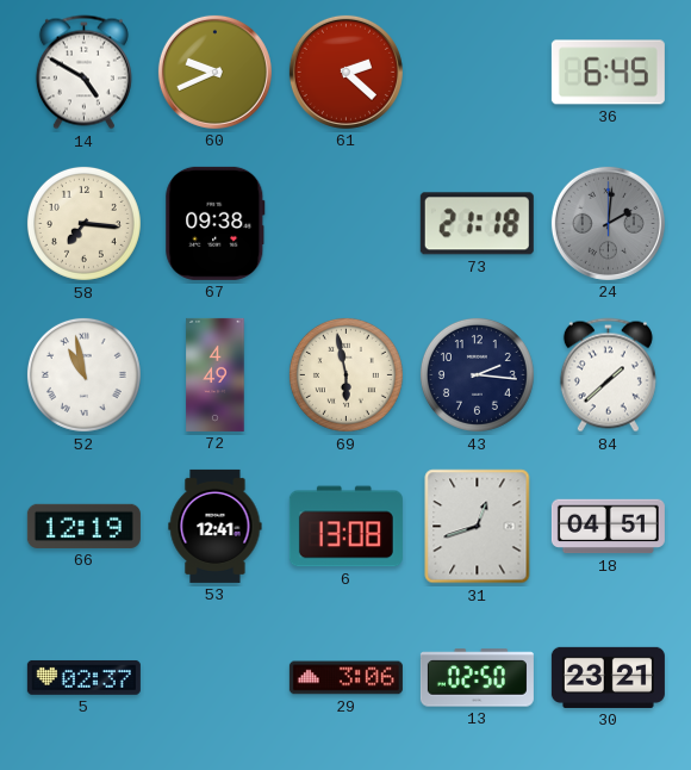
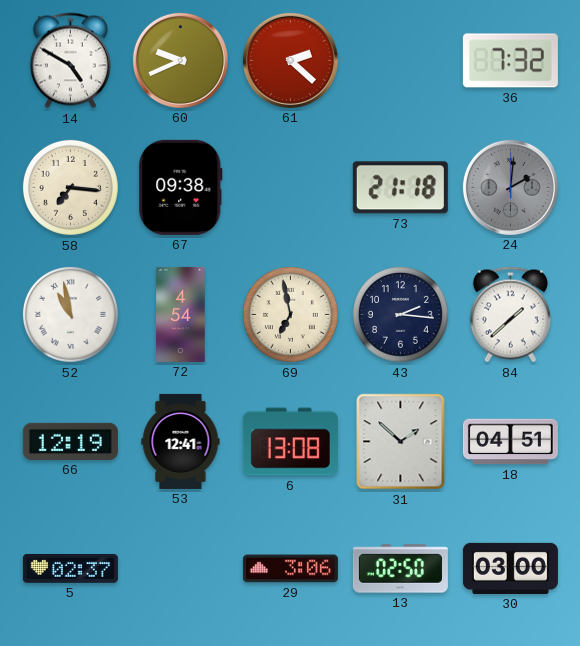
36: 6:45 -> 7:32 (510, 61)
72: 4:49 -> 4:54 (181, 314)
69: 5:58 -> 6:58 (290, 314)
31: 12:42 -> 1:52 (401, 442)
30: 23:21 -> 03:00 (510, 568)
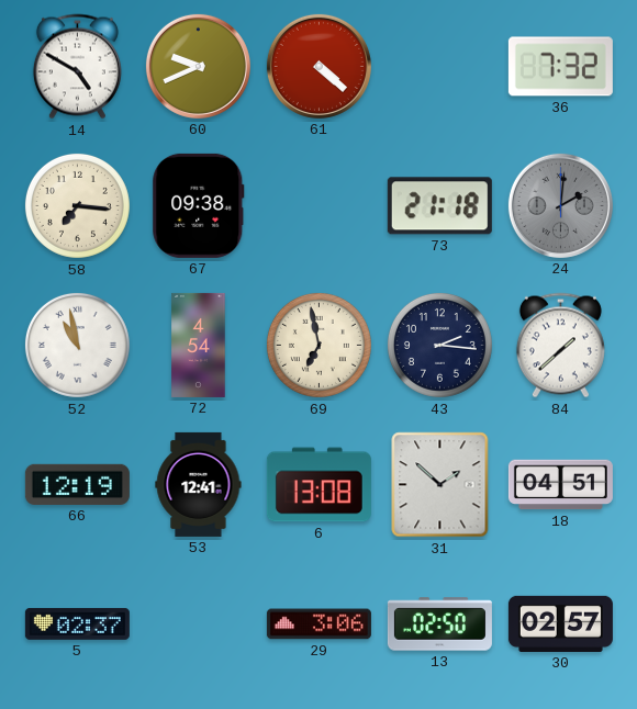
61: 2:22 -> 4:22 (318, 66)
30: 03:00 -> 02:57 (560, 623)
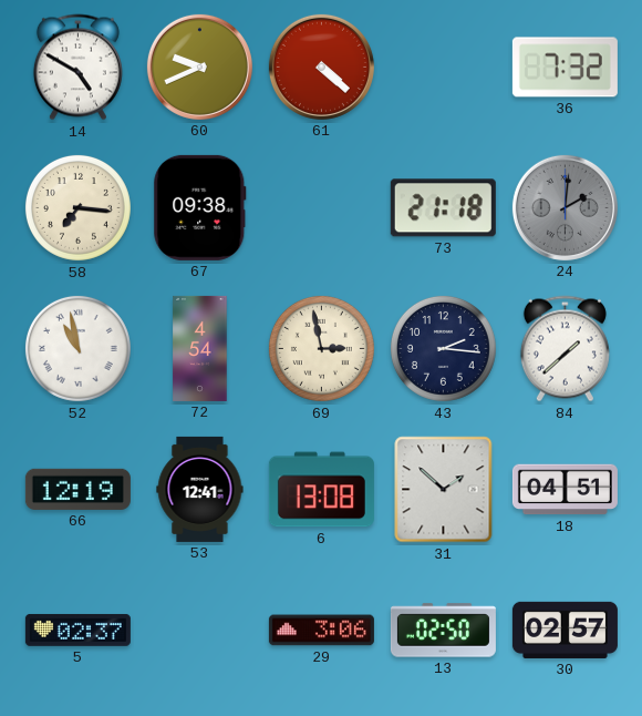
69: 6:58 -> 2:58 (321, 348)
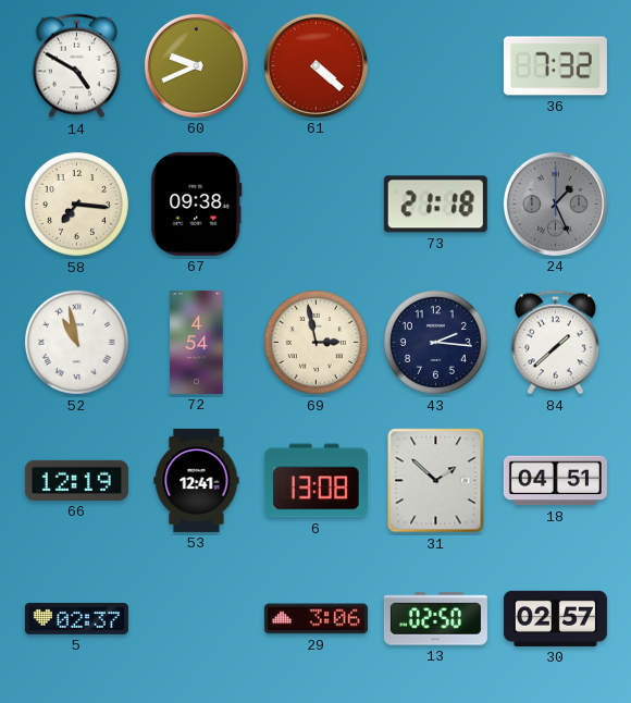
24: 2:01 -> 1:26 (555, 203)
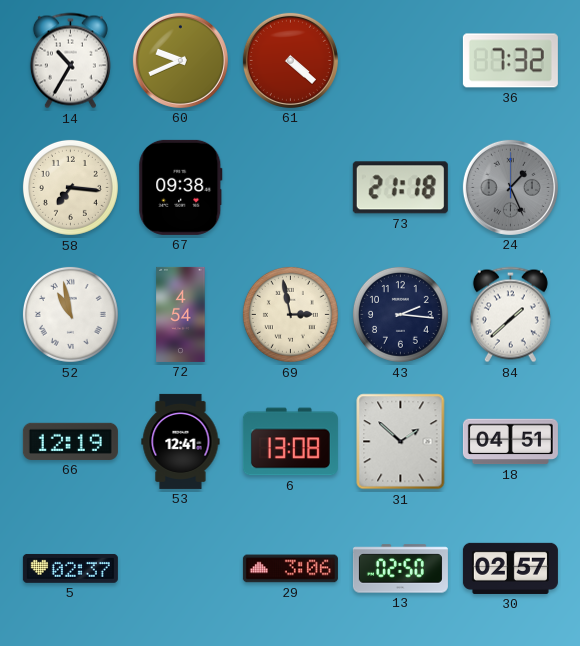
14: 4:50 -> 10:35 (70, 61)
